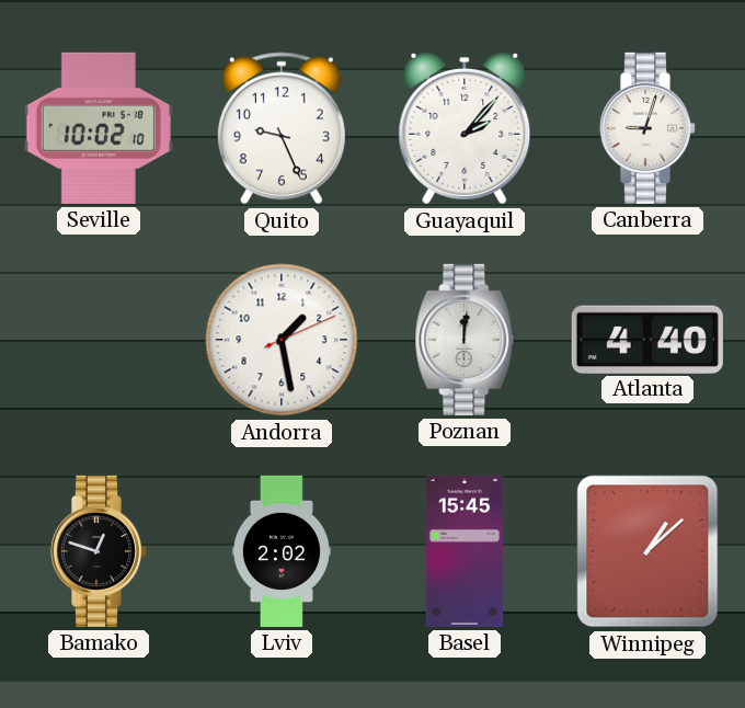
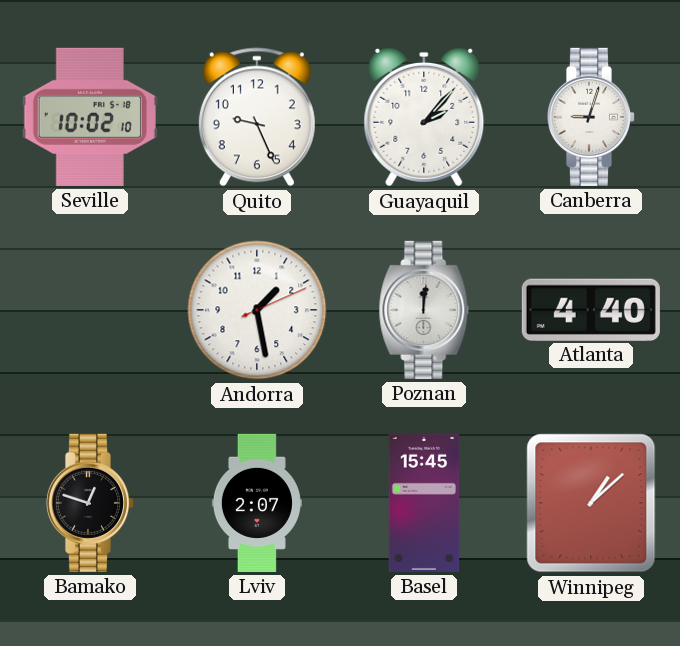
Lviv: 2:02 -> 2:07 (257, 503)
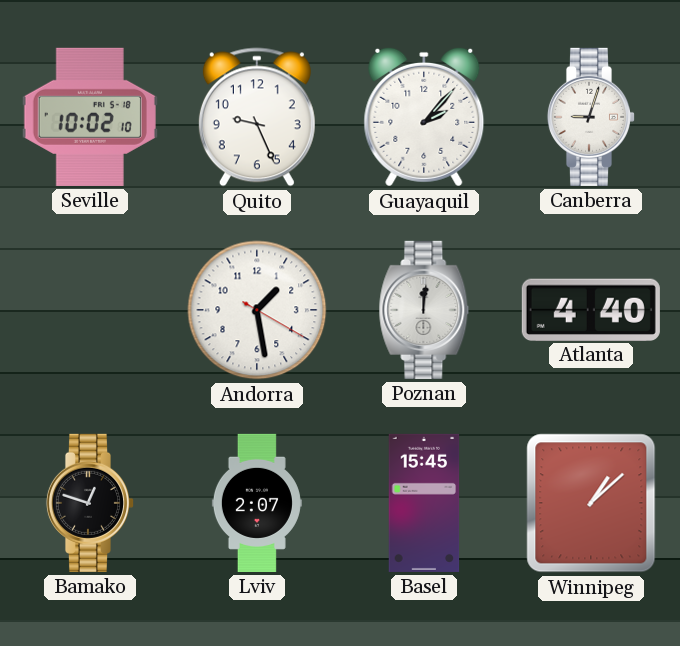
Andorra: 1:28:11 -> 1:28:20 (257, 310)
